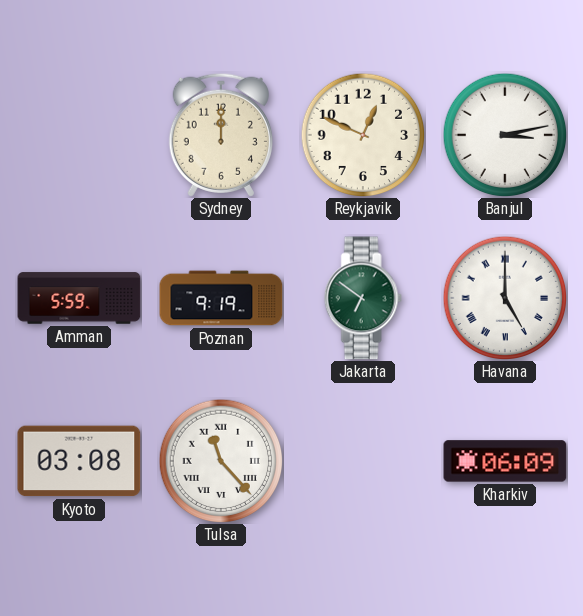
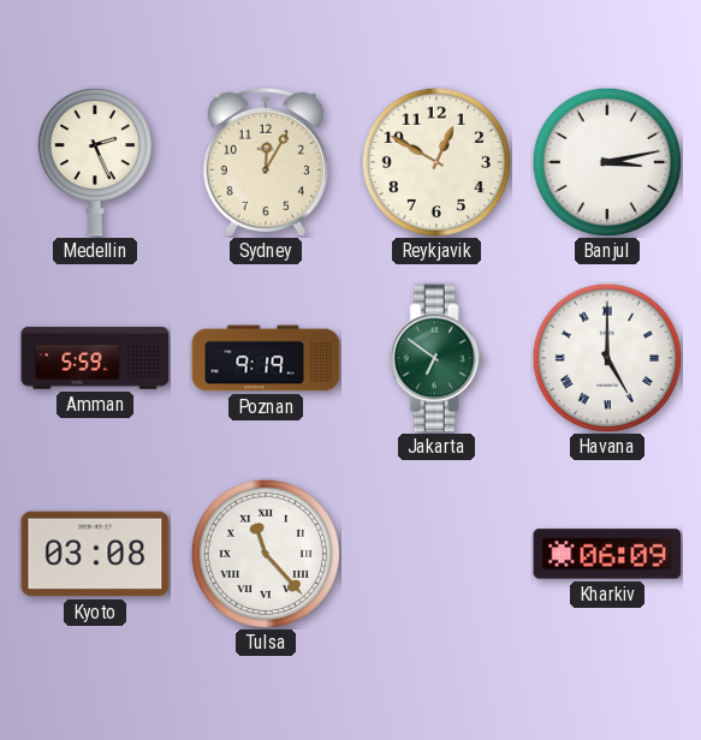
Medellin: none -> 2:26 (94, 162)
Sydney: 12:00 -> 12:05 (266, 162)
Reykjavik: 12:49 -> 12:50 (436, 162)
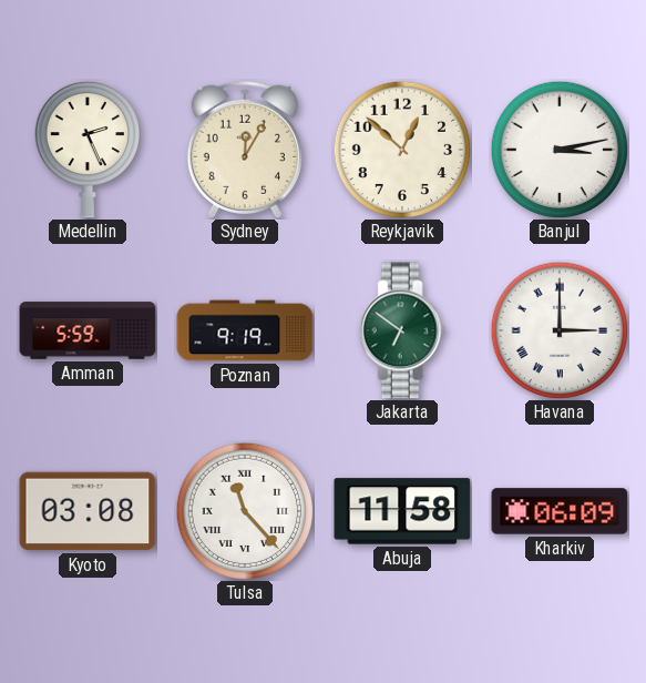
Reykjavik: 12:50 -> 12:52 (402, 150)
Havana: 5:00 -> 3:00 (560, 330)
Abuja: none -> 11:58 (402, 511)
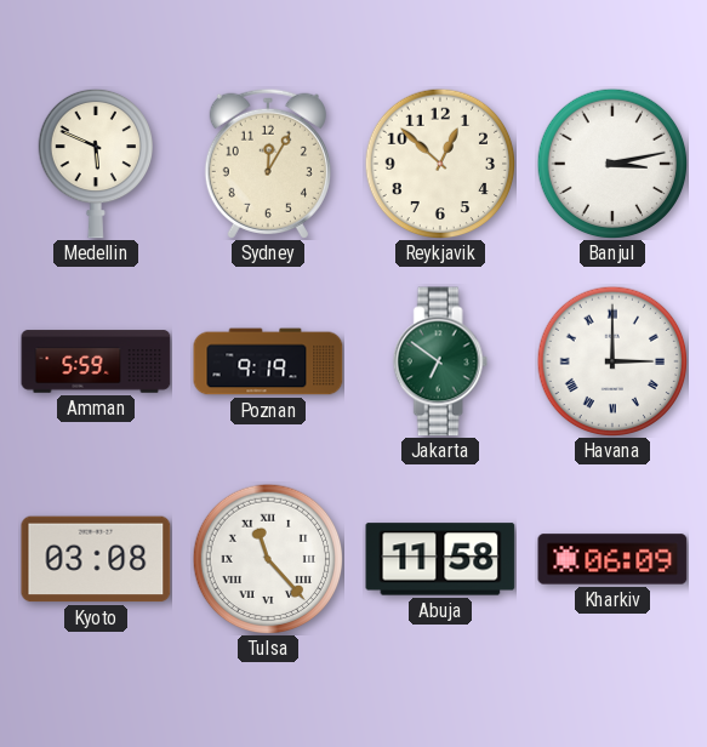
Medellin: 2:26 -> 5:49 (95, 164)
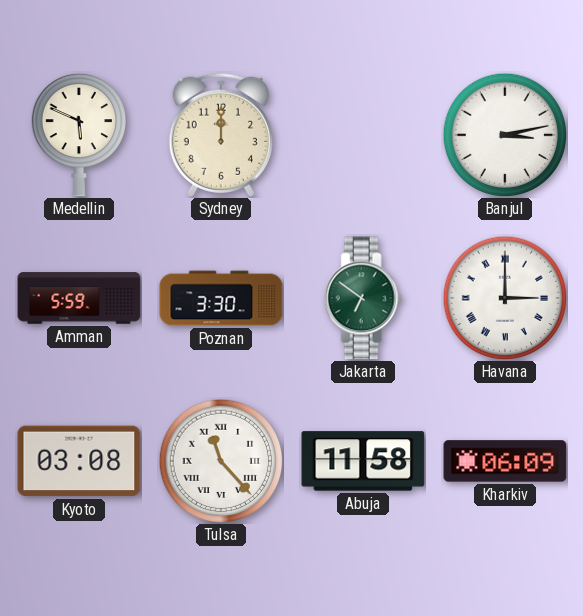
Sydney: 12:05 -> 12:00 (221, 135)
Reykjavik: 12:52 -> none (440, 164)
Poznan: 9:19 -> 3:30 (221, 298)
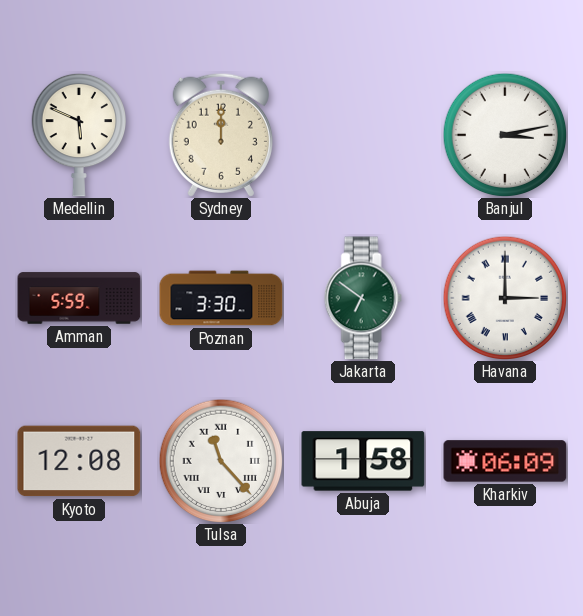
Kyoto: 03:08 -> 12:08 (79, 461)
Abuja: 11:58 -> 1:58 (363, 461)
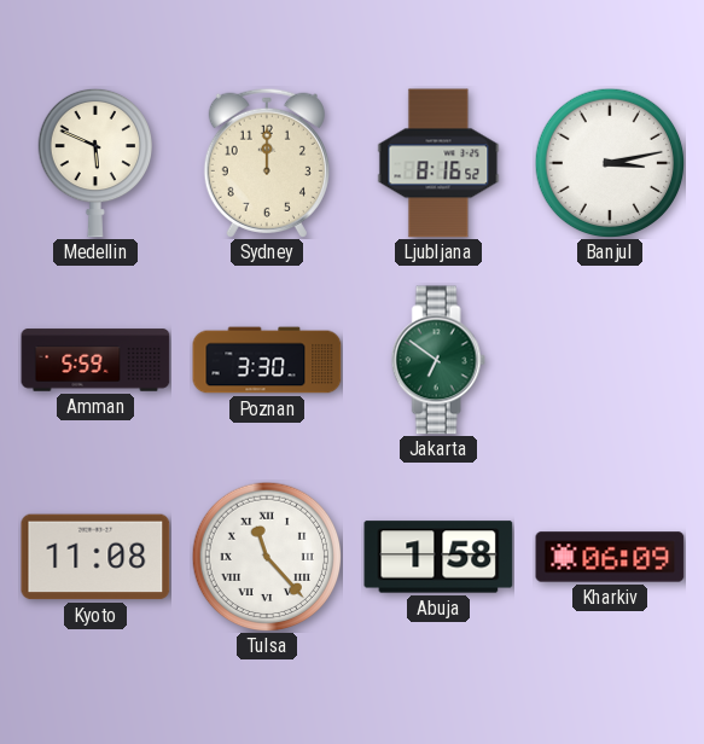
Ljubljana: none -> 8:16 (438, 163)
Havana: 3:00 -> none (505, 298)
Kyoto: 12:08 -> 11:08 (95, 557)
